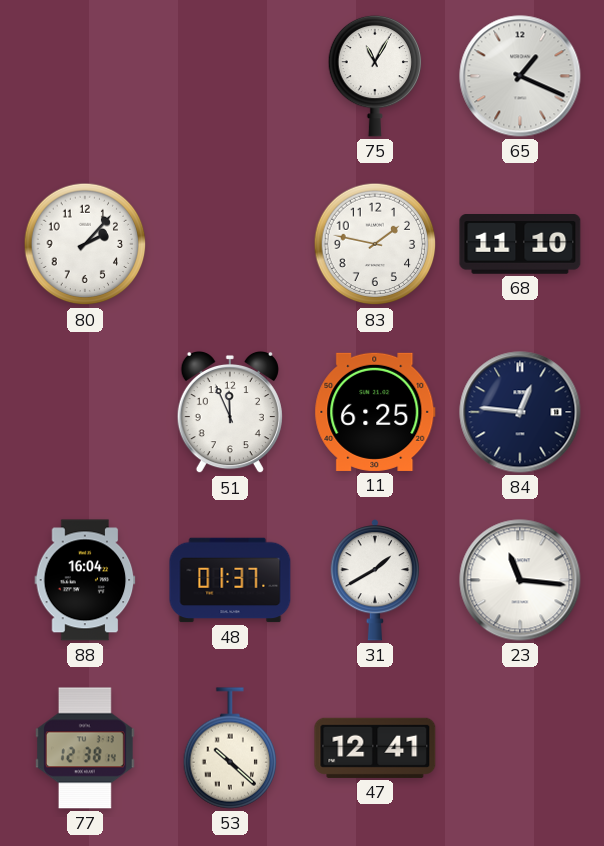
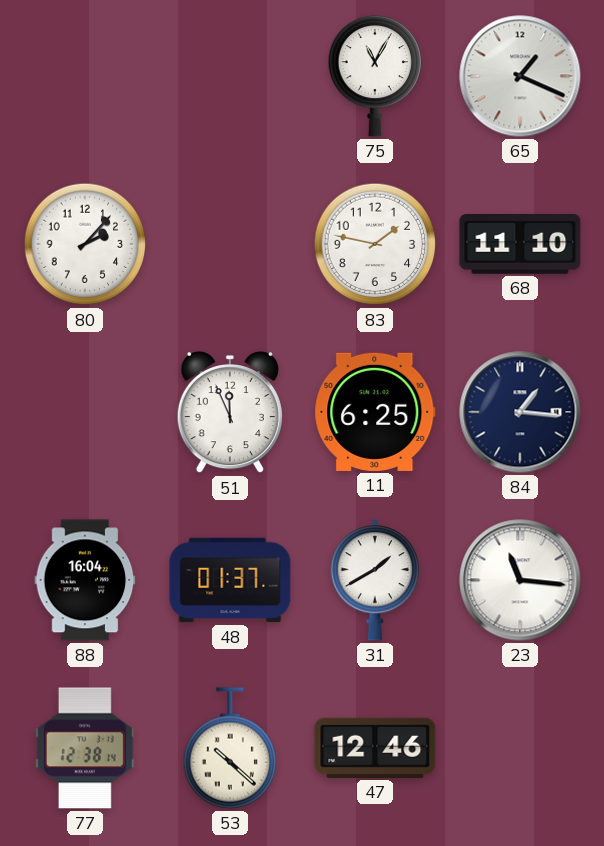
84: 12:46 -> 1:16 (520, 412)
47: 12:41 -> 12:46 (375, 748)
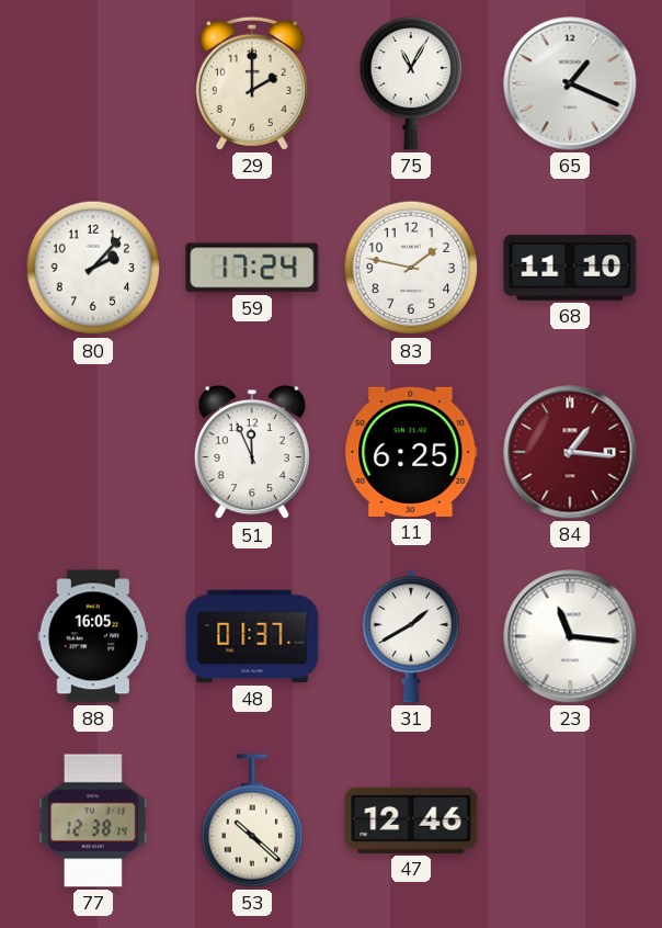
29: none -> 2:00 (252, 83)
59: none -> 17:24 (252, 268)
84 dial: navy -> burgundy (570, 452)
88: 16:04 -> 16:05 (93, 636)
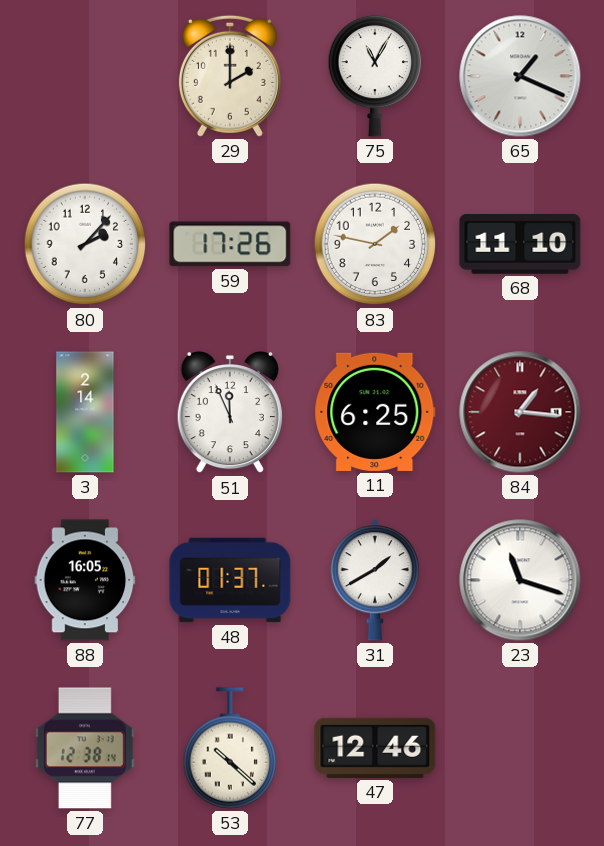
59: 17:24 -> 17:26 (230, 244)
3: none -> 2:14 (85, 412)
23: 11:16 -> 11:18 (520, 580)
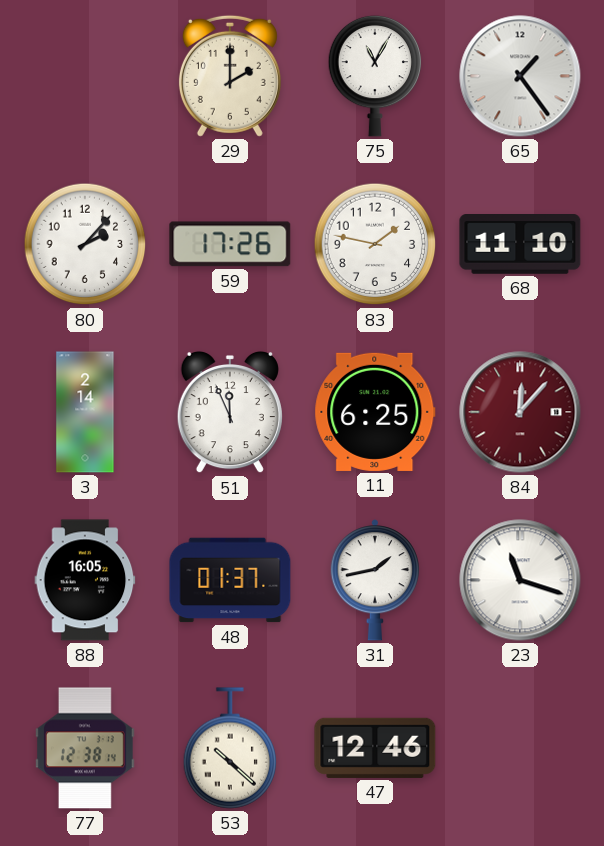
65: 1:19 -> 1:24 (520, 76)
84: 1:16 -> 12:07 (520, 412)
31: 1:40 -> 1:43 (374, 581)
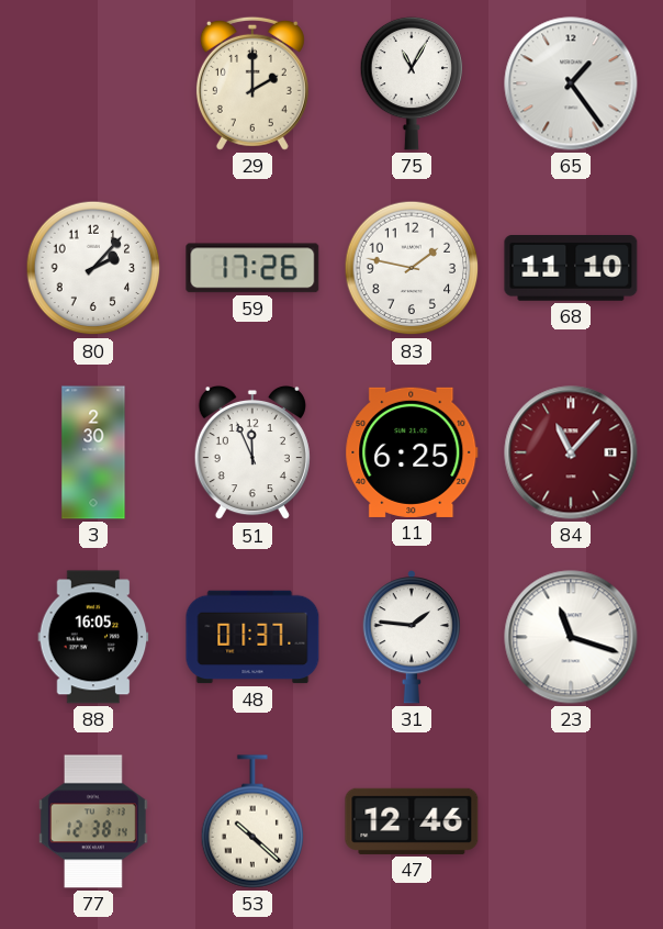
3: 2:14 -> 2:30 (93, 452)
84: 12:07 -> 11:07 (571, 452)
31: 1:43 -> 1:46 (411, 638)
